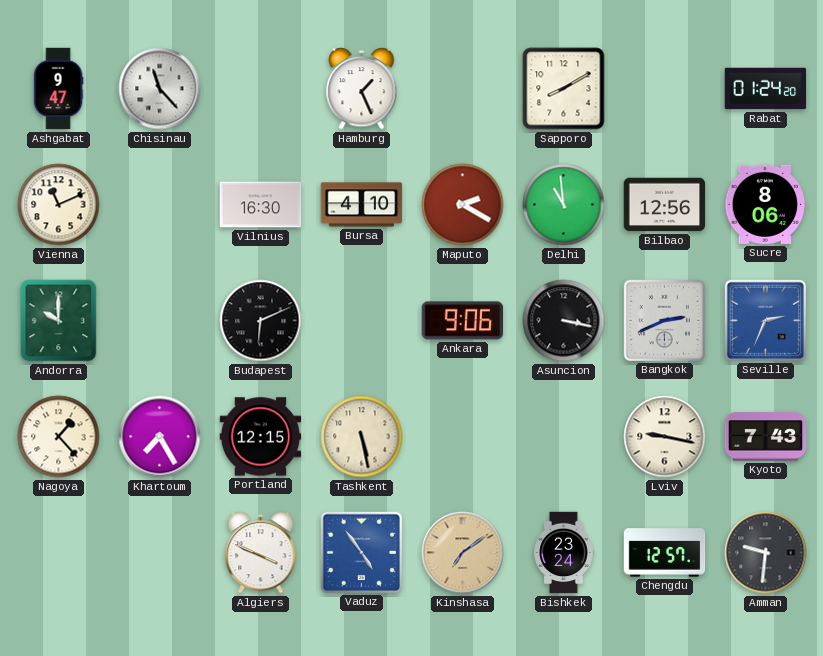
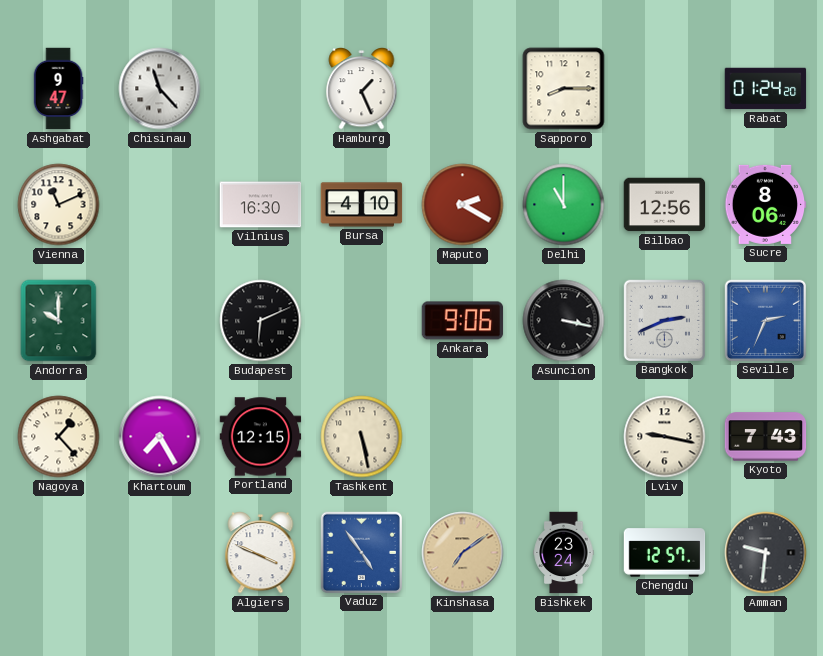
Sapporo: 8:10 -> 8:15 (564, 89)
Delhi: 10:59 -> 11:00 (564, 205)
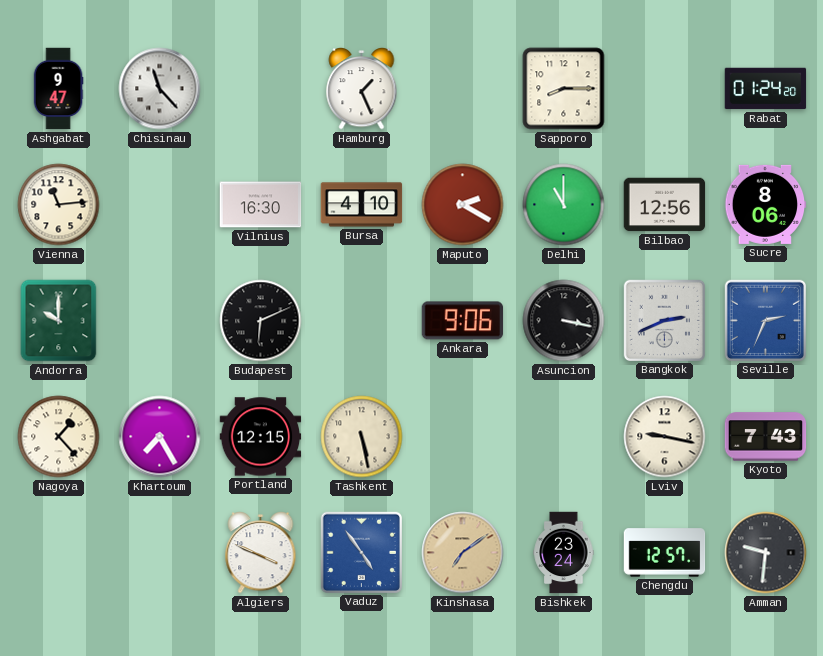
Vienna: 11:11 -> 11:14 (59, 205)
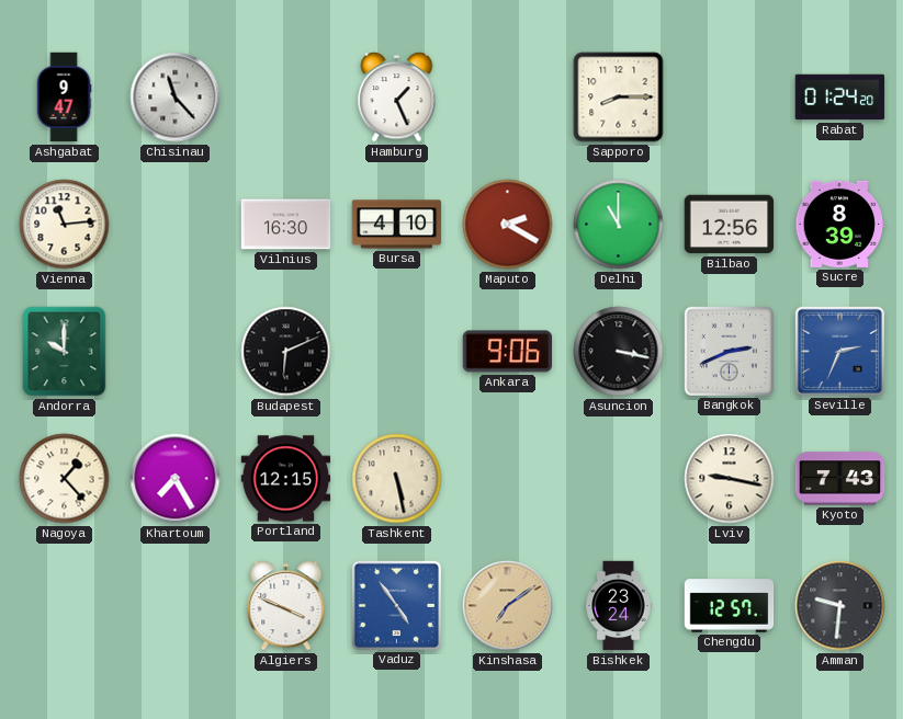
Sucre: 8:06 -> 8:39 (840, 224)
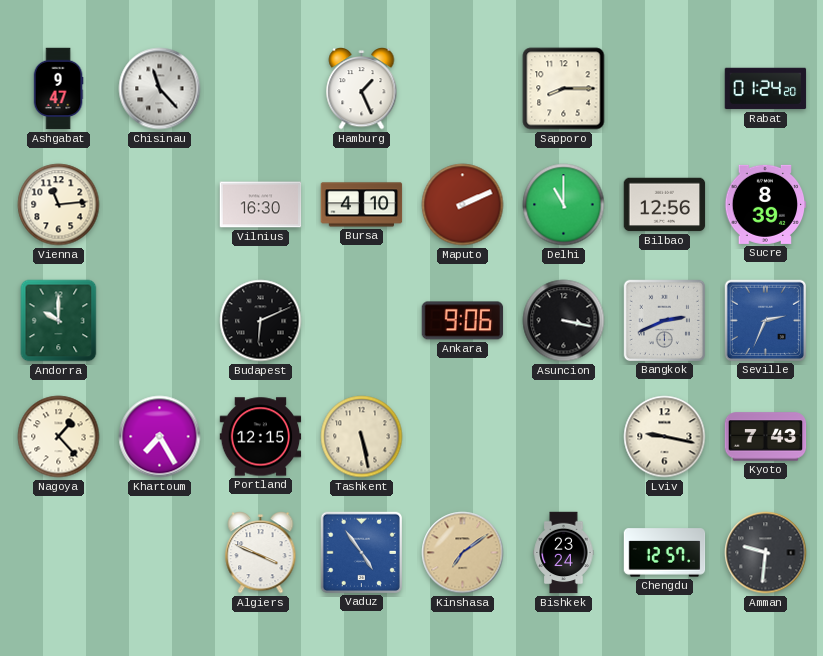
Maputo: 2:20 -> 2:11 (463, 205)
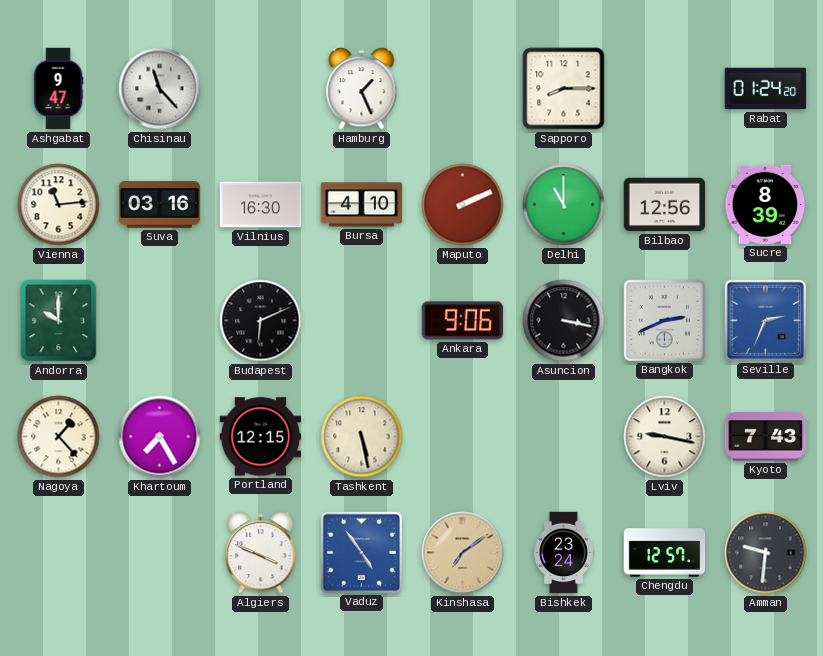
Suva: none -> 03:16 (160, 205)
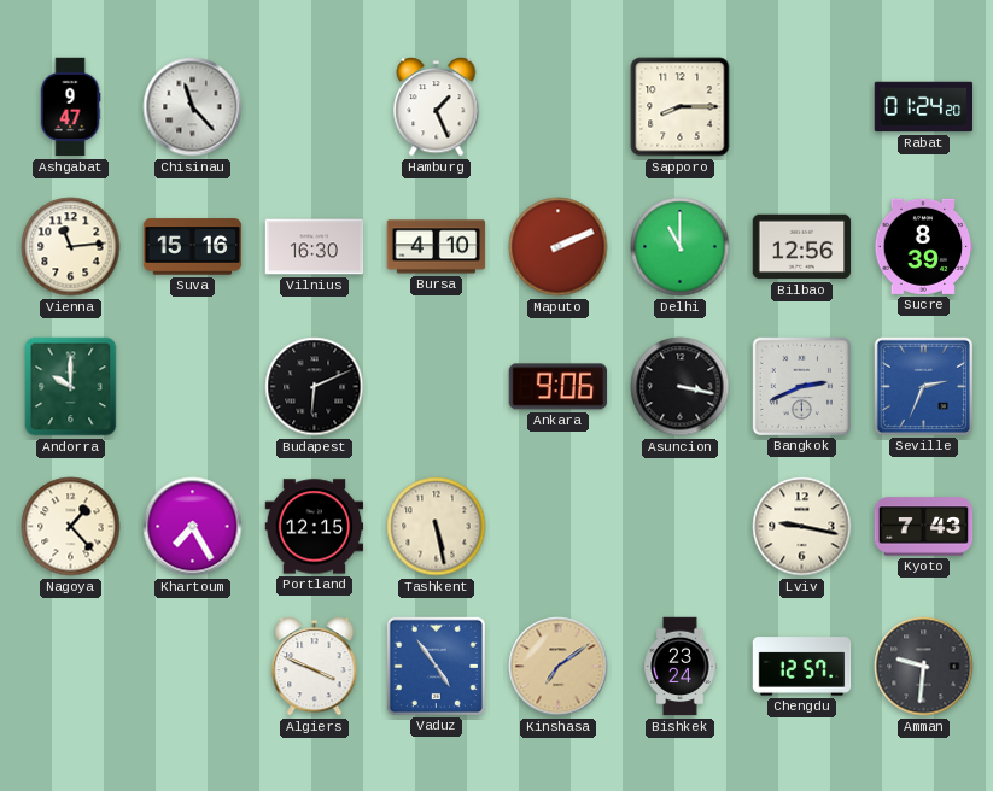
Suva: 03:16 -> 15:16 (193, 247)
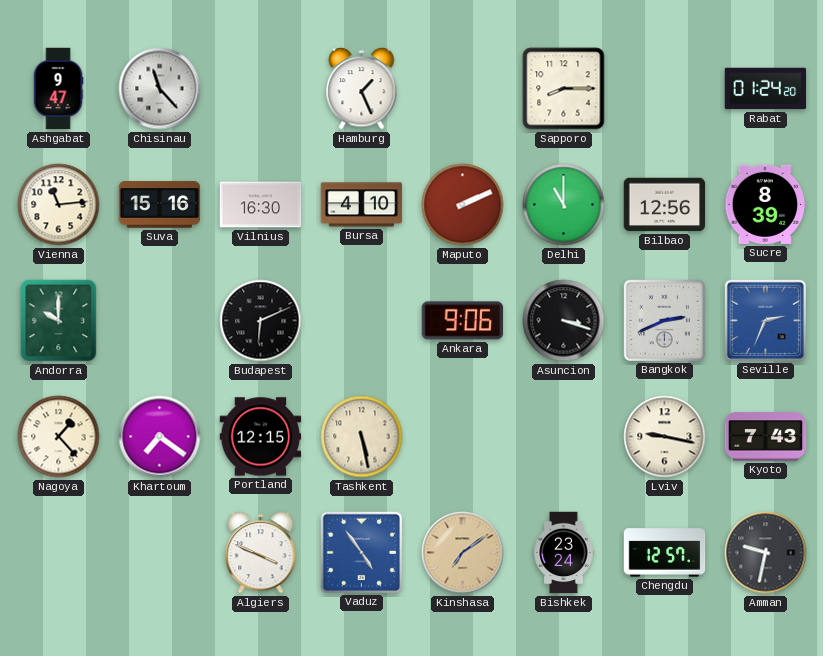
Asuncion: 3:17 -> 3:18 (564, 321)
Khartoum: 7:25 -> 7:21 (160, 437)
Amman: 9:31 -> 9:32 (766, 553)
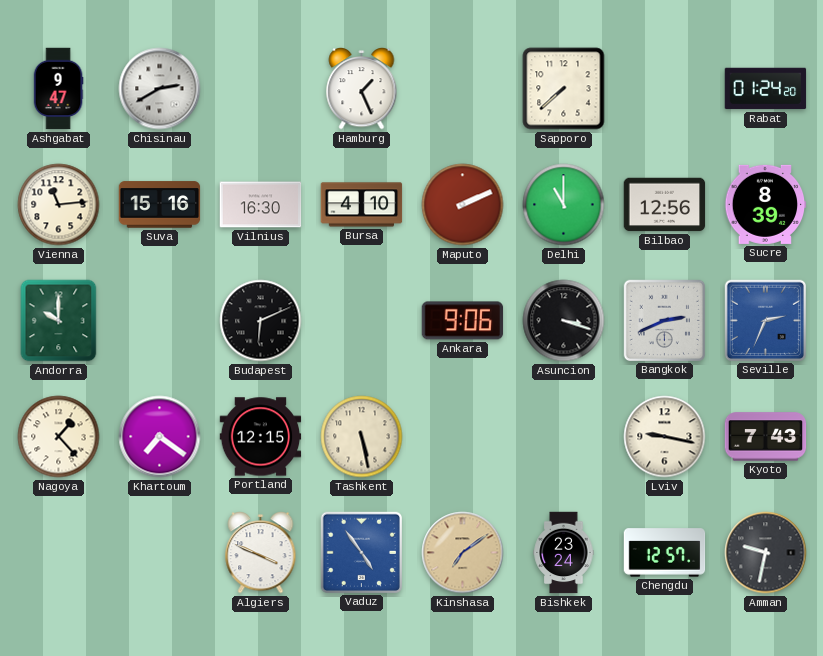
Chisinau: 11:23 -> 2:40 (160, 89)
Sapporo: 8:15 -> 7:38 (564, 89)
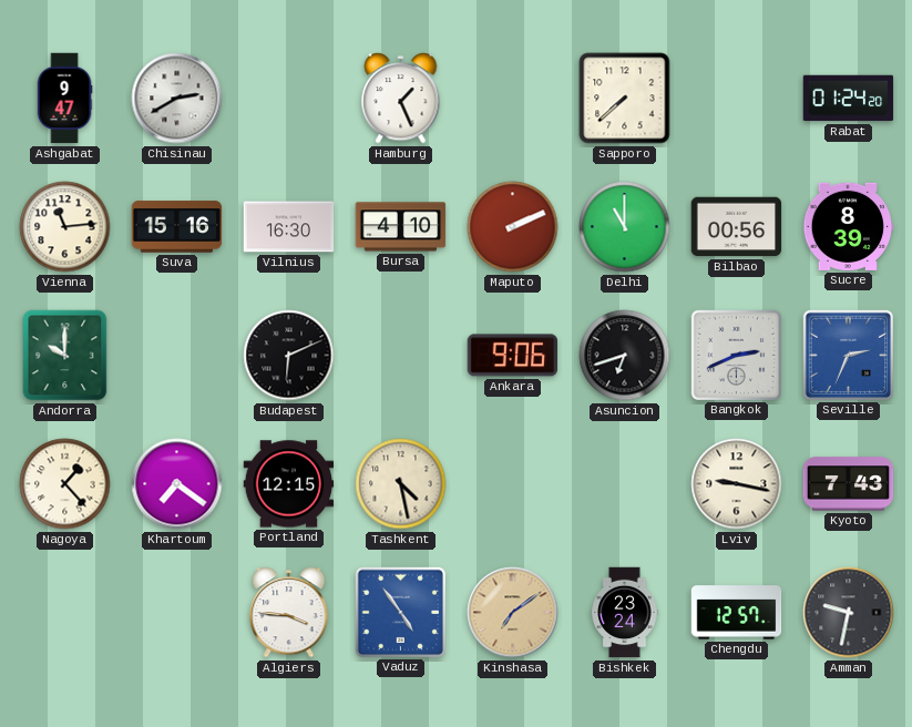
Bilbao: 12:56 -> 00:56 (737, 227)
Asuncion: 3:18 -> 6:42 (625, 356)
Tashkent: 5:28 -> 4:28 (401, 484)
Algiers: 3:49 -> 3:46 (289, 613)
